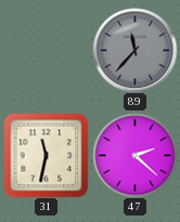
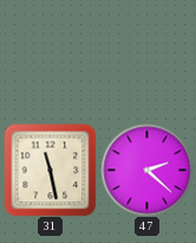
89: 11:37 -> none (134, 50)
31: 11:32 -> 11:28 (50, 170)
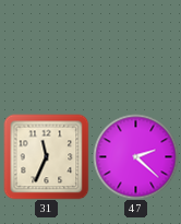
31: 11:28 -> 11:34 (46, 156)
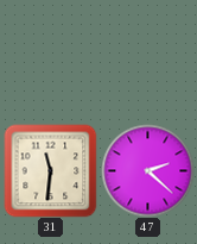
31: 11:34 -> 11:31 (50, 170)
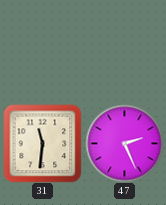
47: 2:22 -> 2:26 (124, 143)
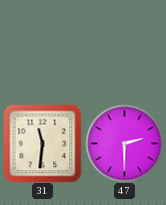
47: 2:26 -> 2:30 (124, 143)
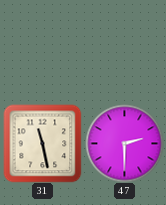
31: 11:31 -> 11:28 (42, 143)
